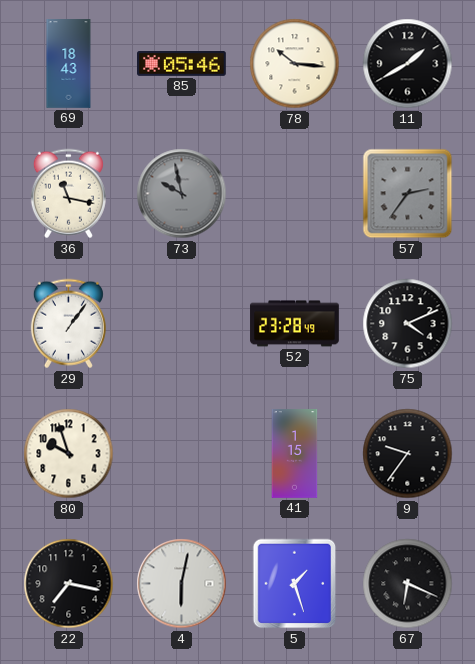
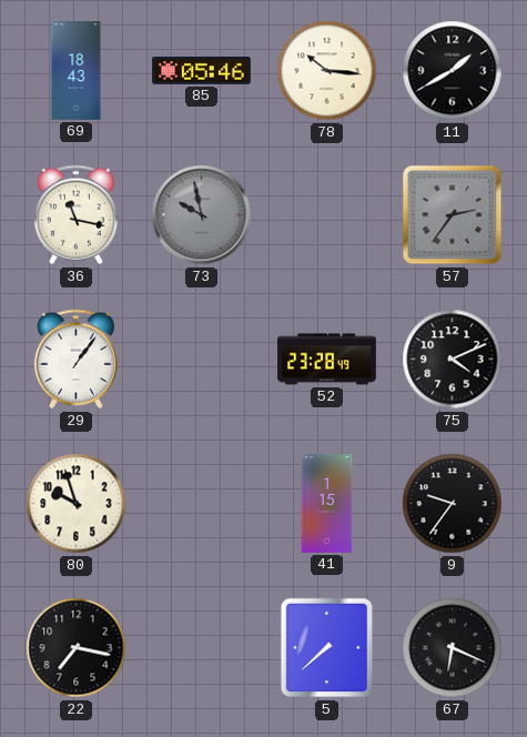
4: 6:02 -> none (182, 584)
5: 1:27 -> 7:38 (327, 648)
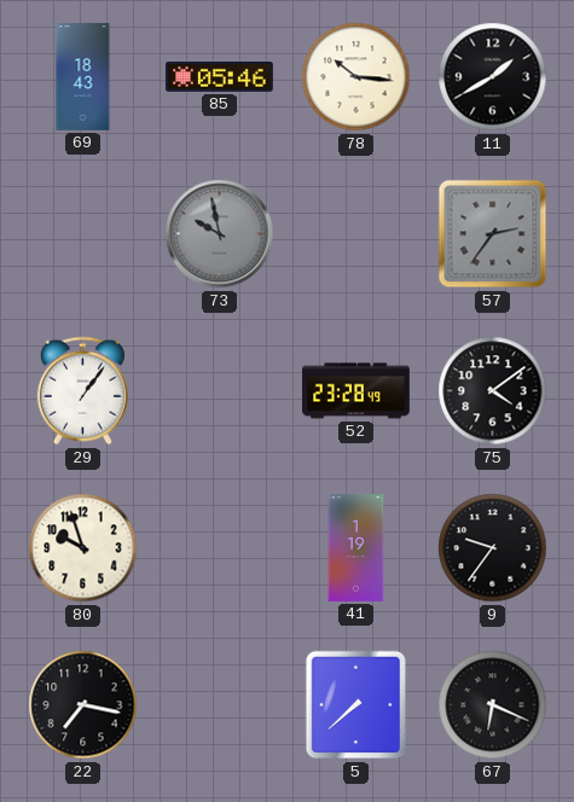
36: 11:17 -> none (75, 215)
75: 4:11 -> 4:09 (493, 391)
41: 1:15 -> 1:19 (356, 548)
